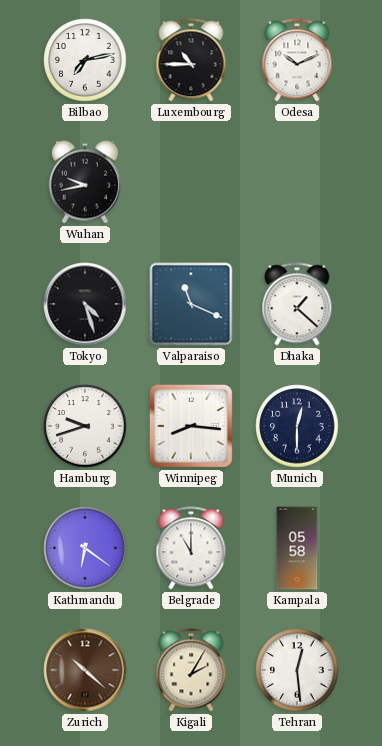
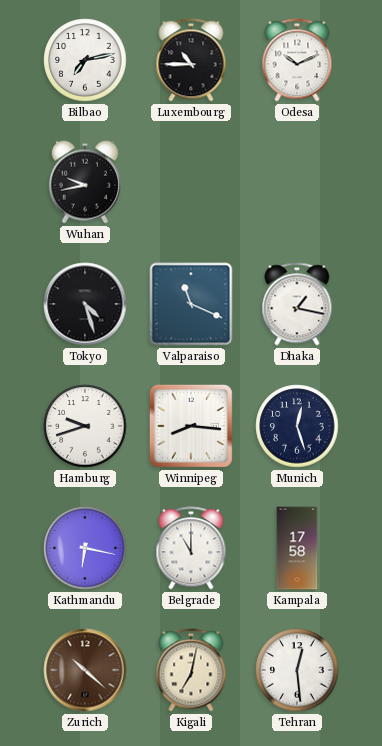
Dhaka: 1:22 -> 1:17 (297, 304)
Munich: 12:30 -> 12:27 (297, 426)
Kathmandu: 6:21 -> 6:17 (85, 548)
Kampala: 05:58 -> 17:58 (297, 548)
Kigali: 2:05 -> 7:02 (191, 670)
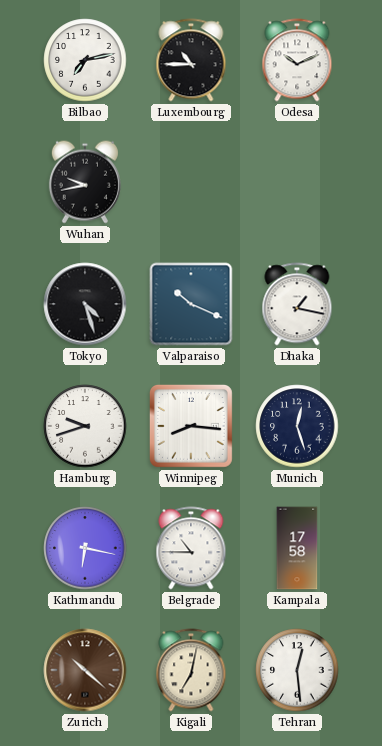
Valparaiso: 11:19 -> 10:19 (191, 304)
Belgrade: 11:00 -> 10:45 (191, 548)
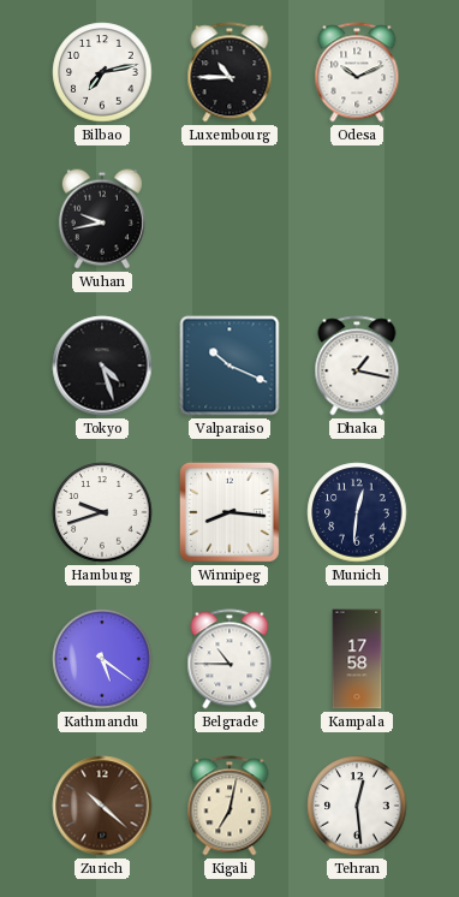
Munich: 12:27 -> 12:31 (357, 512)
Kathmandu: 6:17 -> 5:21 (102, 659)
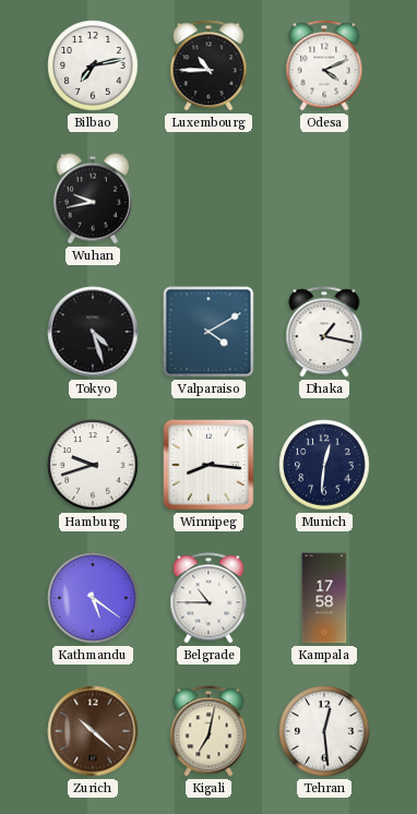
Odesa: 10:11 -> 4:11 (324, 65)
Valparaiso: 10:19 -> 4:10 (208, 332)
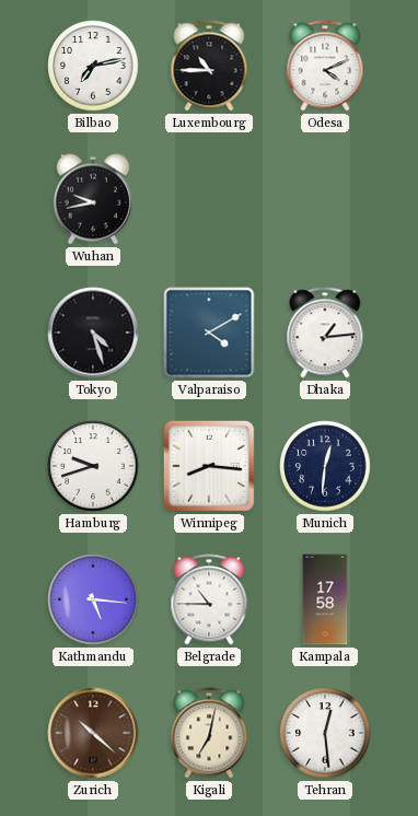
Dhaka: 1:17 -> 1:14 (325, 333)
Kathmandu: 5:21 -> 5:16 (93, 599)
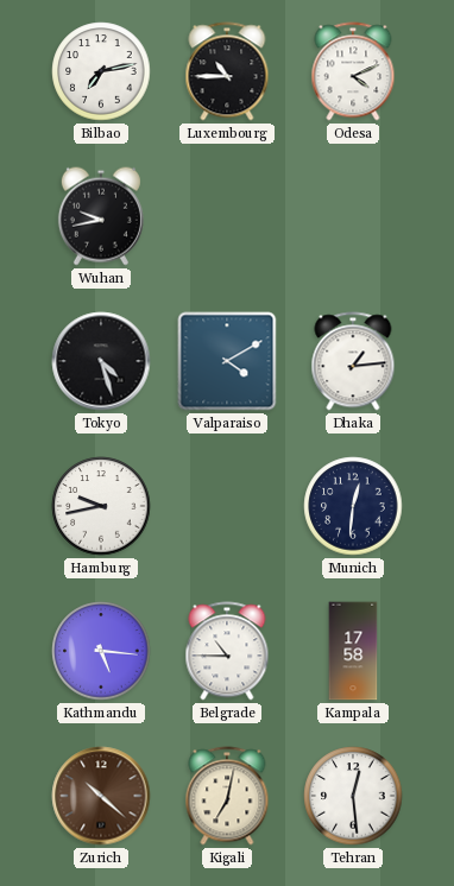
Hamburg: 9:42 -> 9:43 (101, 506)
Winnipeg: 8:16 -> none (209, 466)
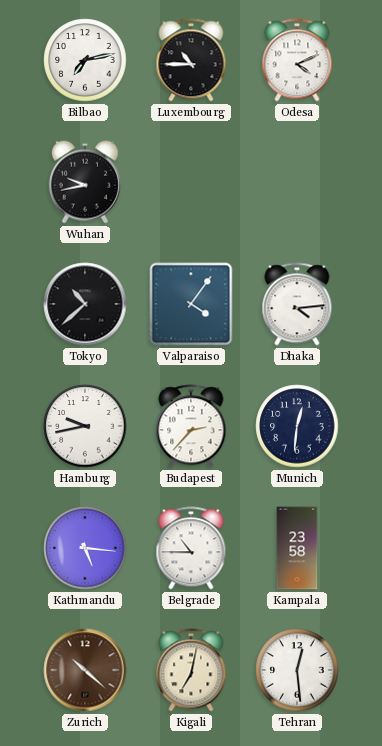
Tokyo: 4:27 -> 10:38 (85, 304)
Valparaiso: 4:10 -> 4:06 (191, 304)
Dhaka: 1:14 -> 4:14 (297, 304)
Budapest: none -> 2:37 (191, 426)
Kampala: 17:58 -> 23:58 (297, 548)
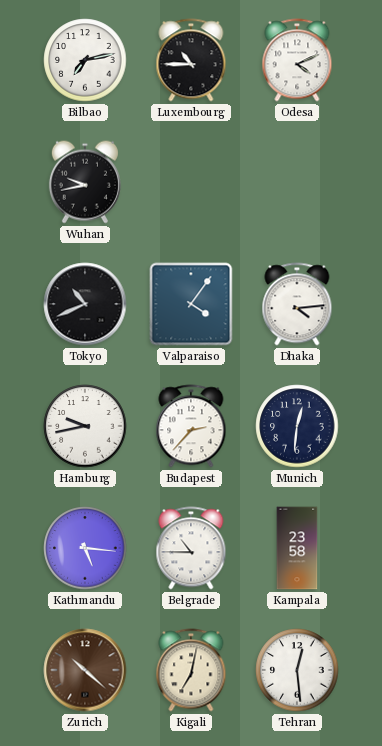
Tokyo: 10:38 -> 10:41 (85, 304)
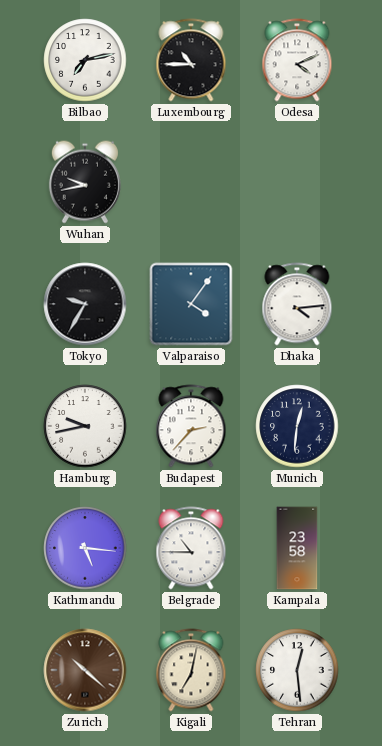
Tokyo: 10:41 -> 9:35 (85, 304)
